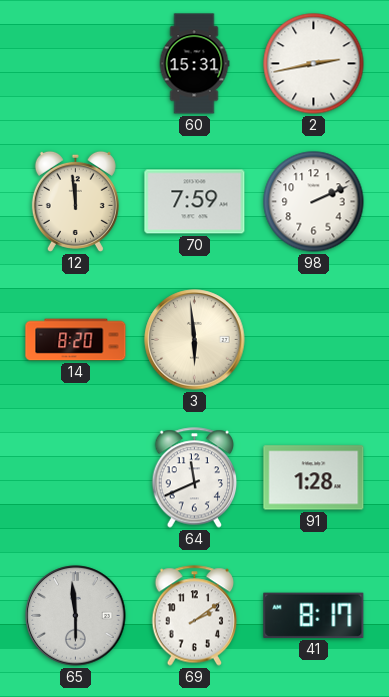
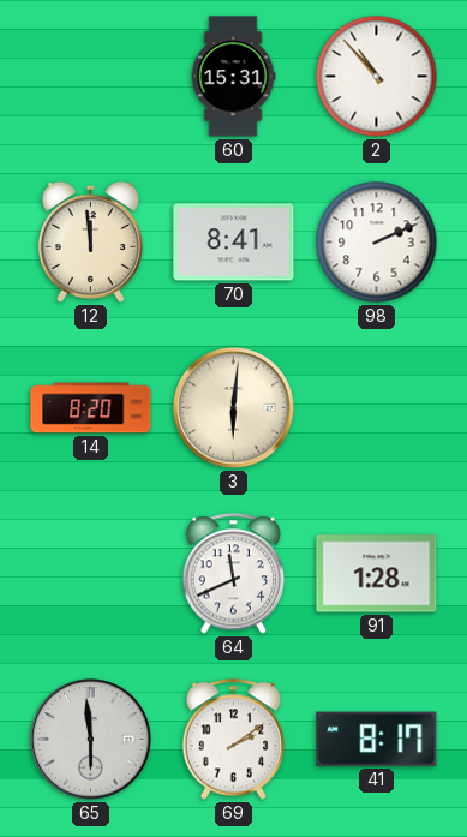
2: 2:43 -> 10:53 (377, 77)
70: 7:59 -> 8:41 (234, 243)
3: 5:59 -> 6:01 (234, 408)
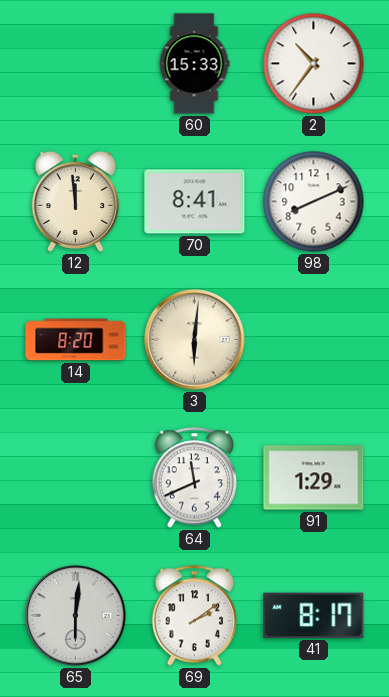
60: 15:31 -> 15:33 (194, 64)
2: 10:53 -> 10:36 (314, 64)
98: 2:11 -> 8:11 (314, 202)
91: 1:28 -> 1:29 (314, 478)
65: 5:59 -> 6:01 (76, 616)
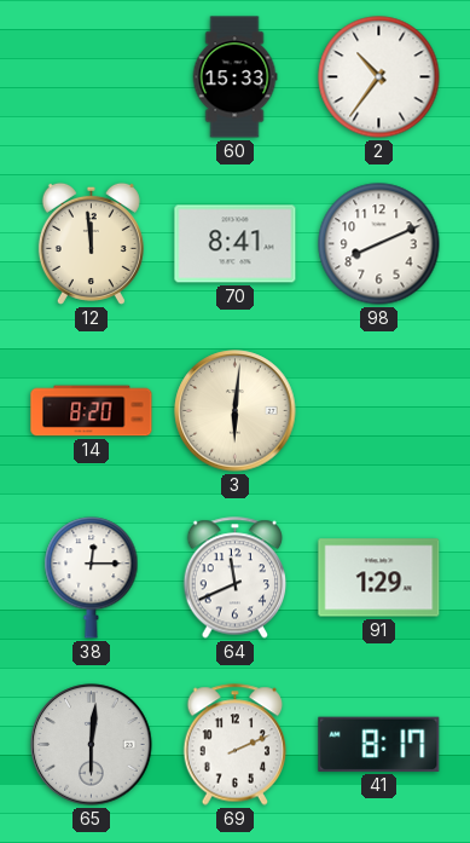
38: none -> 12:15 (92, 578)
69: 2:09 -> 2:11 (236, 745)
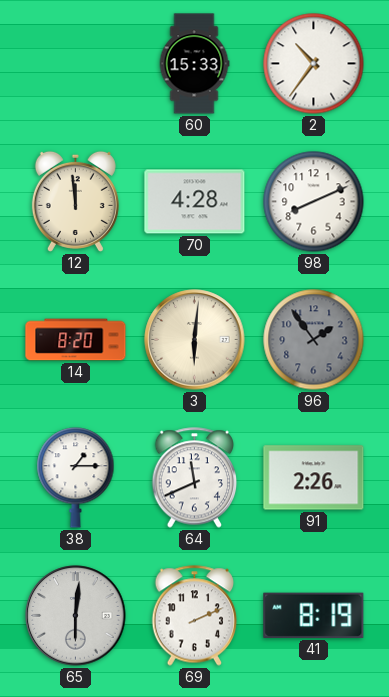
70: 8:41 -> 4:28 (195, 202)
96: none -> 1:54 (314, 340)
38: 12:15 -> 1:15 (76, 478)
91: 1:29 -> 2:26 (314, 478)
41: 8:17 -> 8:19 (314, 615)
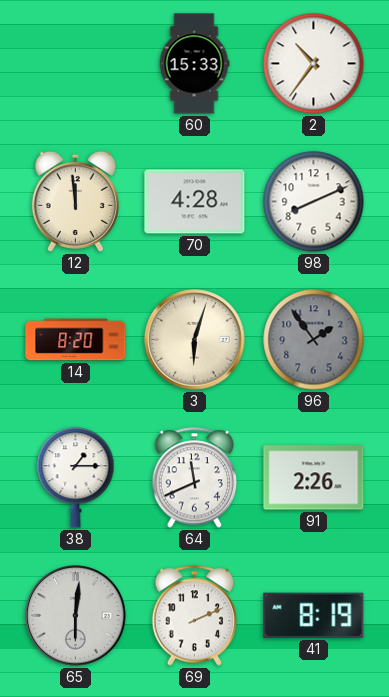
3: 6:01 -> 6:03 (195, 340)
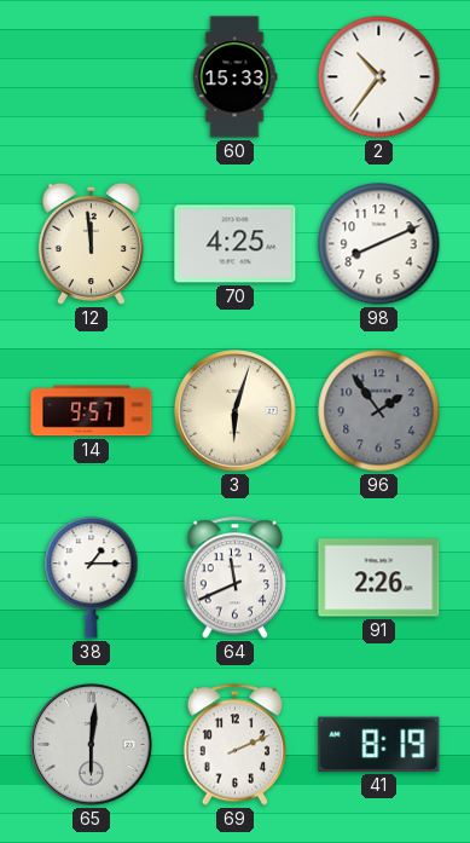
70: 4:28 -> 4:25 (236, 244)
14: 8:20 -> 9:57 (92, 411)
